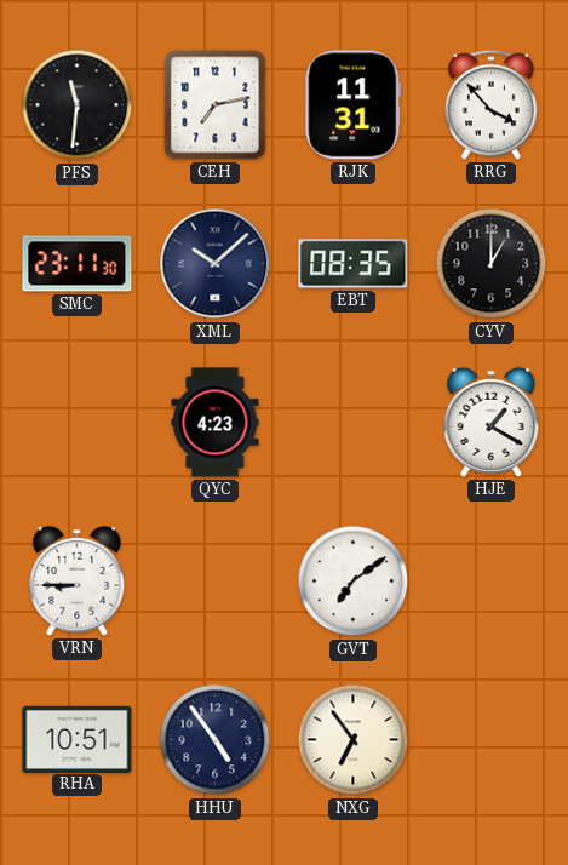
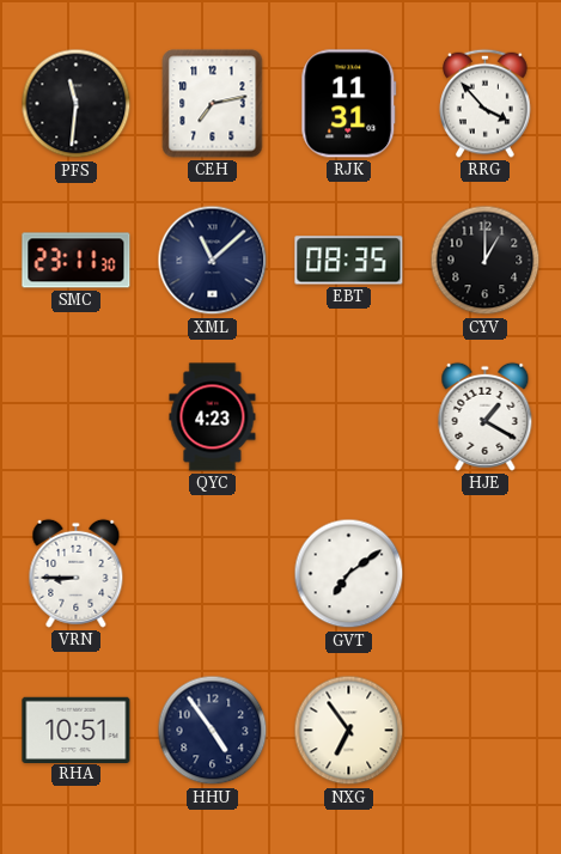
XML: 10:08 -> 11:08 (213, 261)
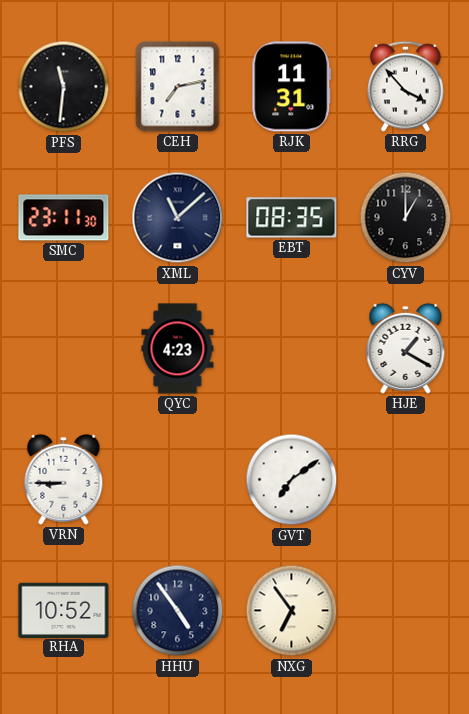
RHA: 10:51 -> 10:52 (64, 610)
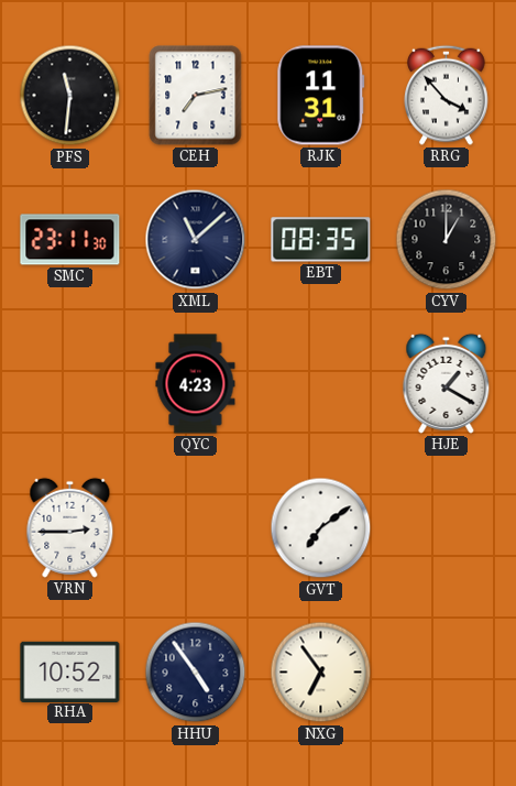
VRN: 8:45 -> 2:45 (70, 527)
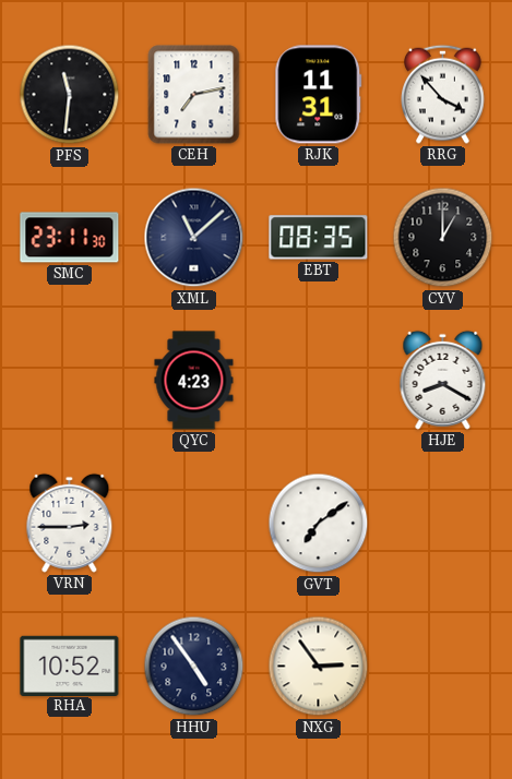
HJE: 1:20 -> 8:20 (443, 380)
NXG: 6:54 -> 2:54 (319, 667)
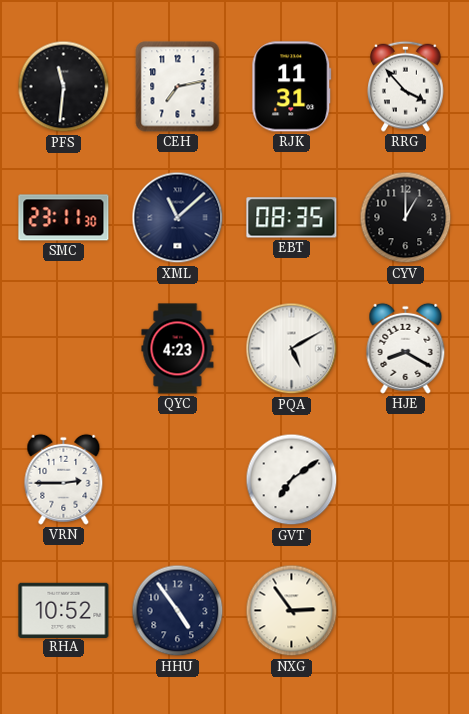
PQA: none -> 5:10 (292, 349)
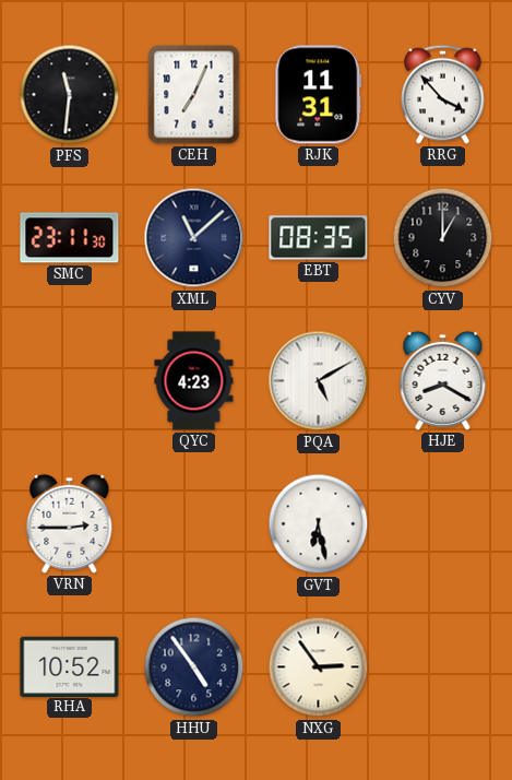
CEH: 7:13 -> 7:04 (194, 95)
GVT: 7:09 -> 6:28 (319, 524)
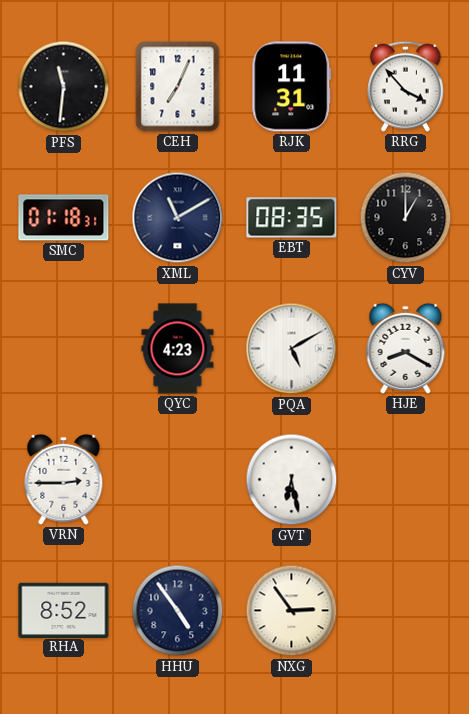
SMC: 23:11 -> 01:18 (64, 218)
XML: 11:08 -> 11:10 (178, 218)
RHA: 10:52 -> 8:52 (64, 610)
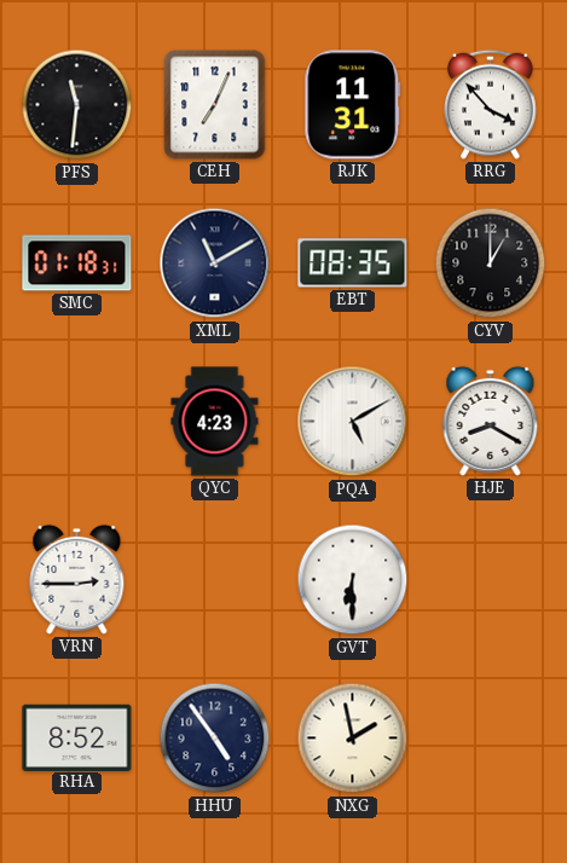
GVT: 6:28 -> 6:30 (353, 580)
NXG: 2:54 -> 1:58 (353, 739)
